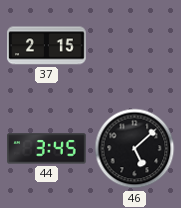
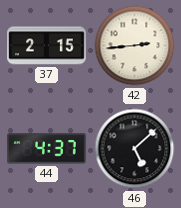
42: none -> 2:44 (135, 46)
44: 3:45 -> 4:37 (47, 149)
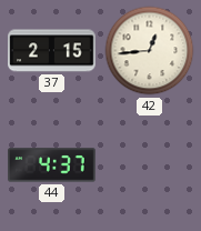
42: 2:44 -> 12:44 (150, 51)
46: 5:08 -> none (135, 149)
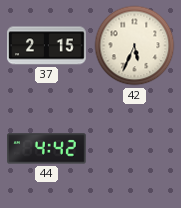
42: 12:44 -> 5:34 (135, 46)
44: 4:37 -> 4:42 (47, 149)
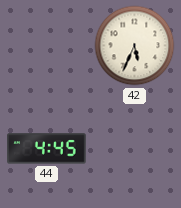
37: 2:15 -> none (47, 46)
44: 4:42 -> 4:45 (47, 149)
